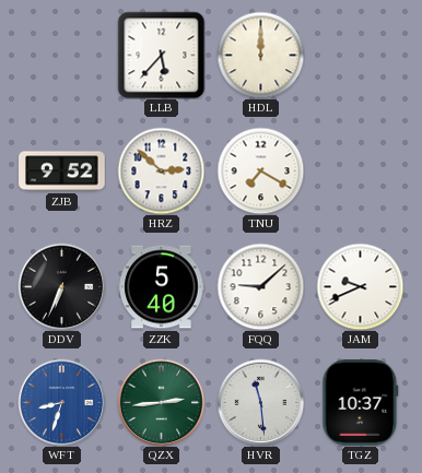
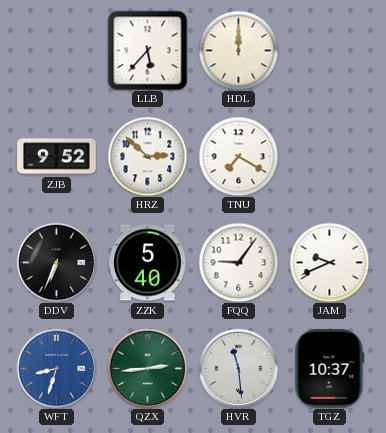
FQQ: 9:08 -> 9:06 (238, 262)
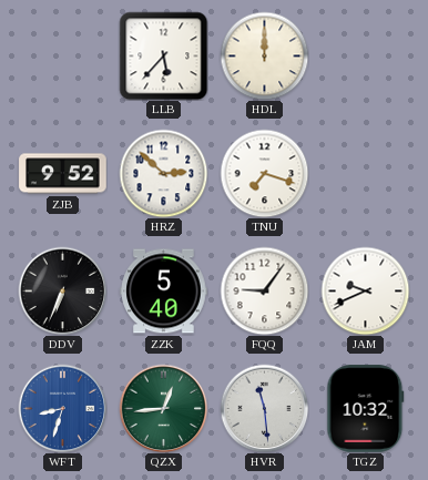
TNU: 7:20 -> 7:18 (264, 173)
QZX: 2:44 -> 12:44 (163, 408)
TGZ: 10:37 -> 10:32 (366, 409)
